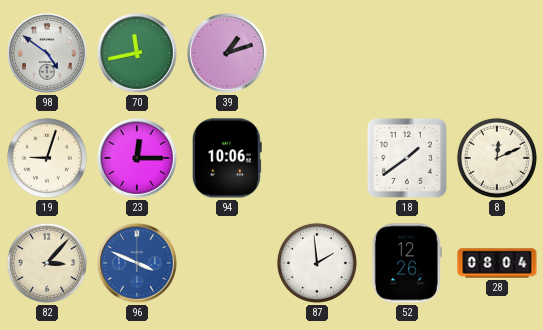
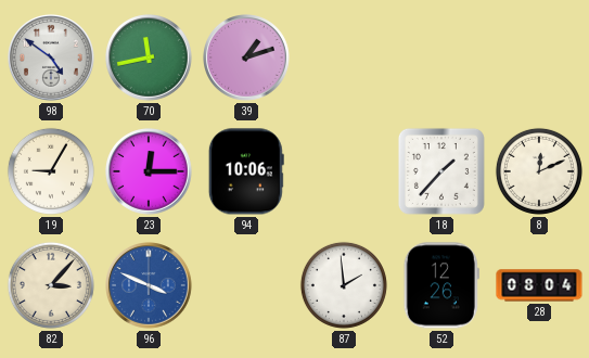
19: 9:03 -> 9:05 (51, 171)
18: 1:39 -> 1:37 (441, 171)
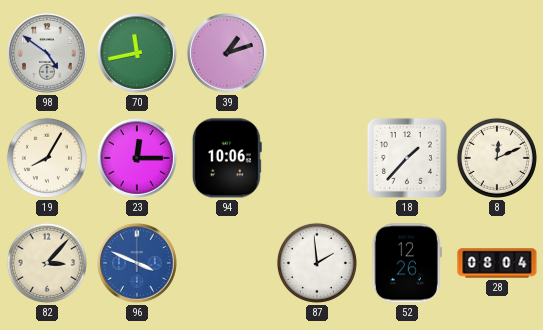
19: 9:05 -> 8:05 (47, 158)
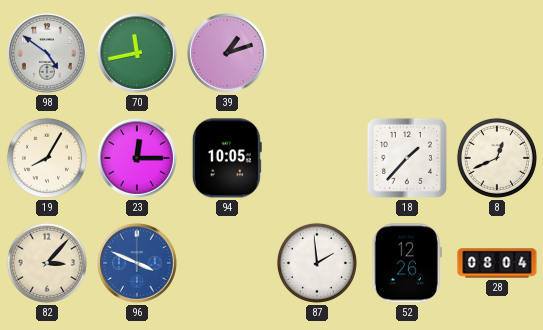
94: 10:06 -> 10:05 (227, 158)
8: 12:11 -> 12:41 (497, 158)
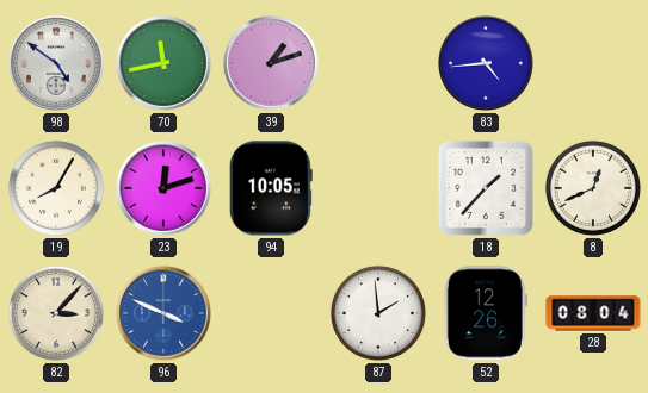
83: none -> 4:44 (487, 64)
23: 12:15 -> 12:12 (165, 189)
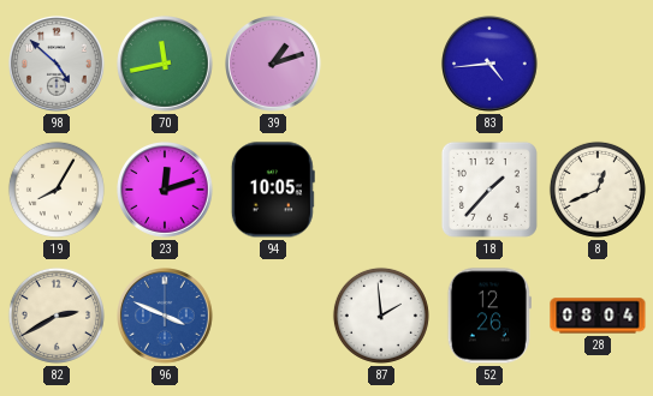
98: 4:51 -> 4:52 (58, 65)
82: 3:07 -> 2:40 (57, 316)
